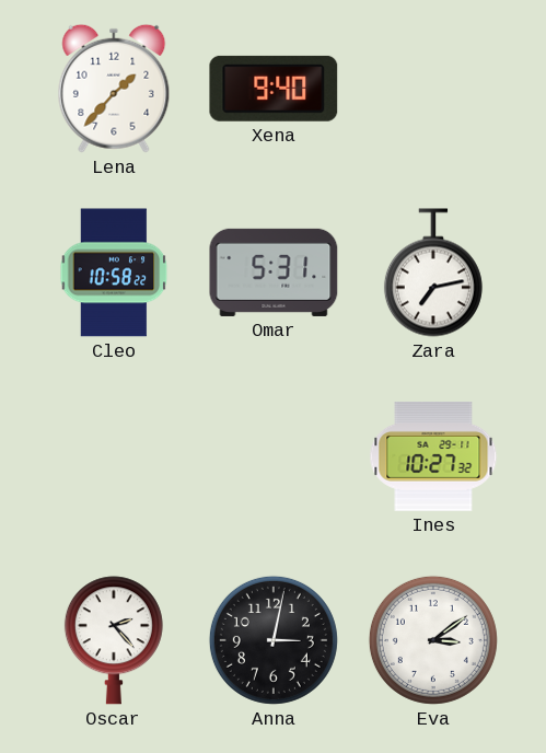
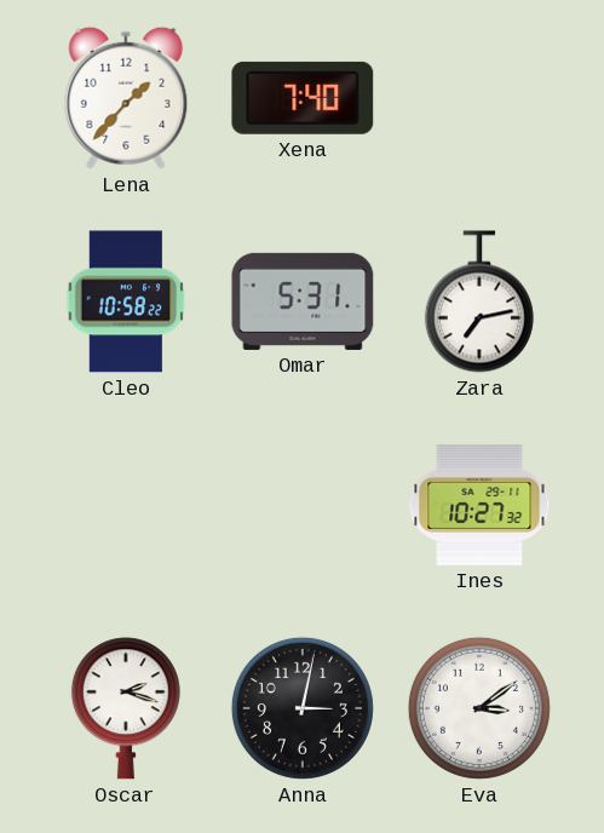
Xena: 9:40 -> 7:40 (303, 98)
Oscar: 2:23 -> 2:18 (126, 708)
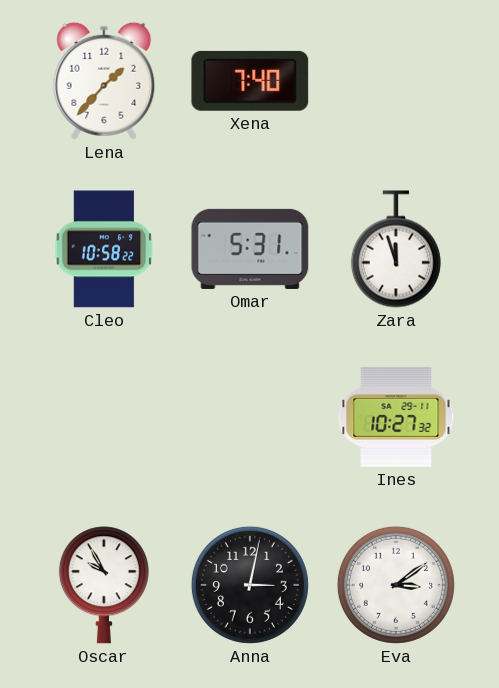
Zara: 7:13 -> 11:57 (396, 249)
Oscar: 2:18 -> 9:55 (104, 585)
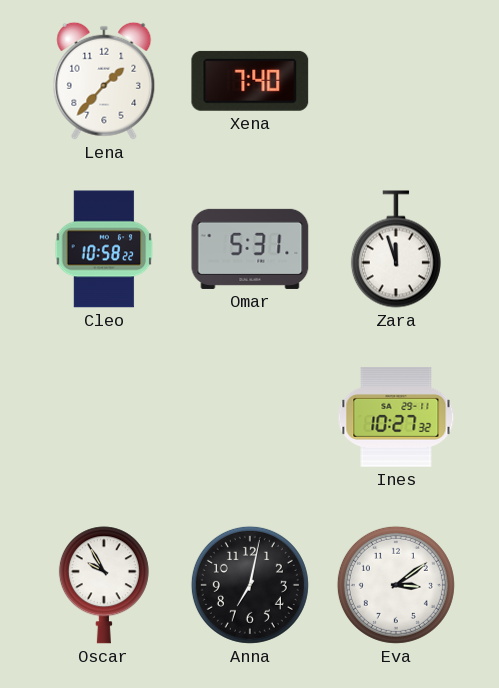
Anna: 3:02 -> 7:02 (250, 585)
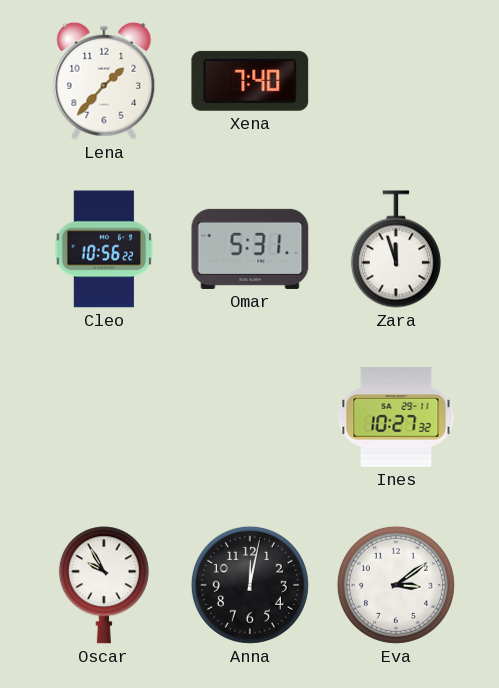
Cleo: 10:58 -> 10:56 (104, 249)
Anna: 7:02 -> 12:02 (250, 585)
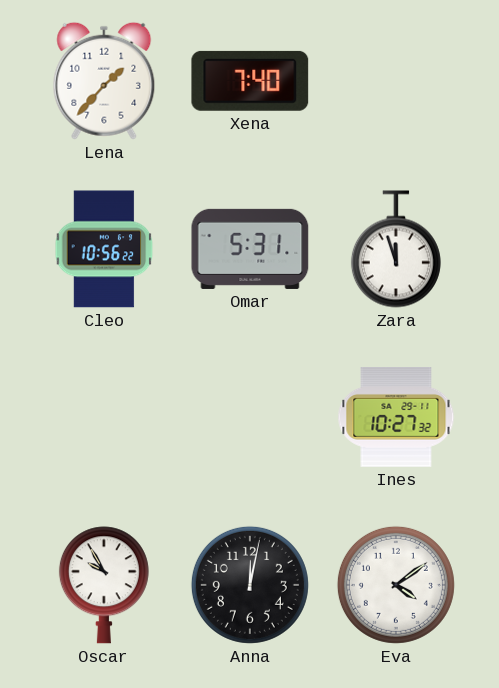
Eva: 3:09 -> 4:09 (396, 585)
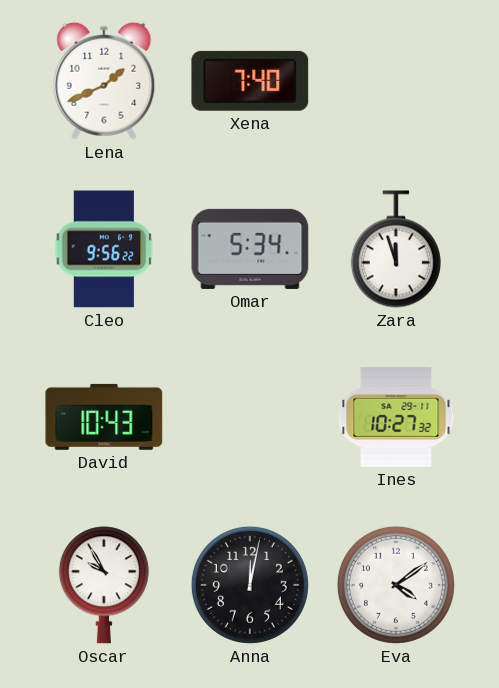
Lena: 1:37 -> 1:41 (104, 81)
Cleo: 10:56 -> 9:56 (104, 249)
Omar: 5:31 -> 5:34 (250, 249)
David: none -> 10:43 (104, 417)
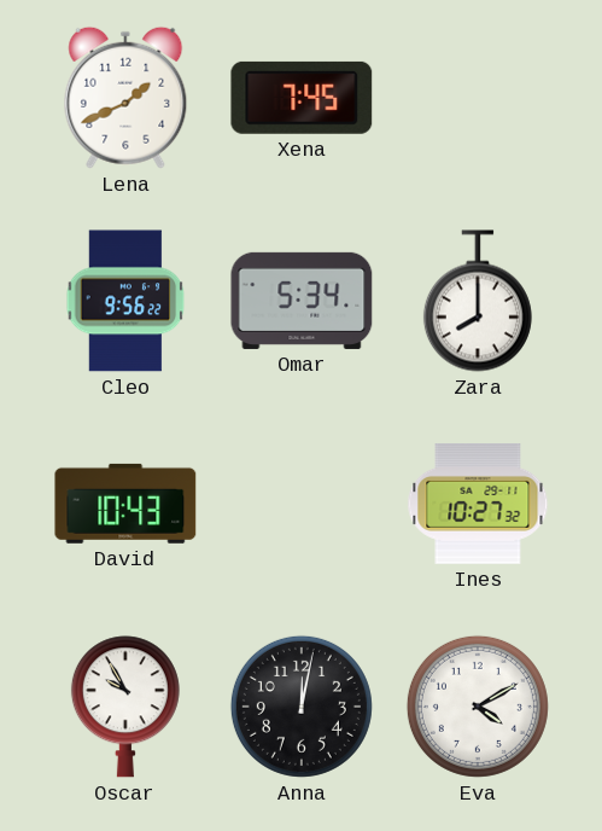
Xena: 7:40 -> 7:45 (302, 98)
Zara: 11:57 -> 8:00 (478, 301)
Eva: 4:09 -> 4:10 (478, 707)
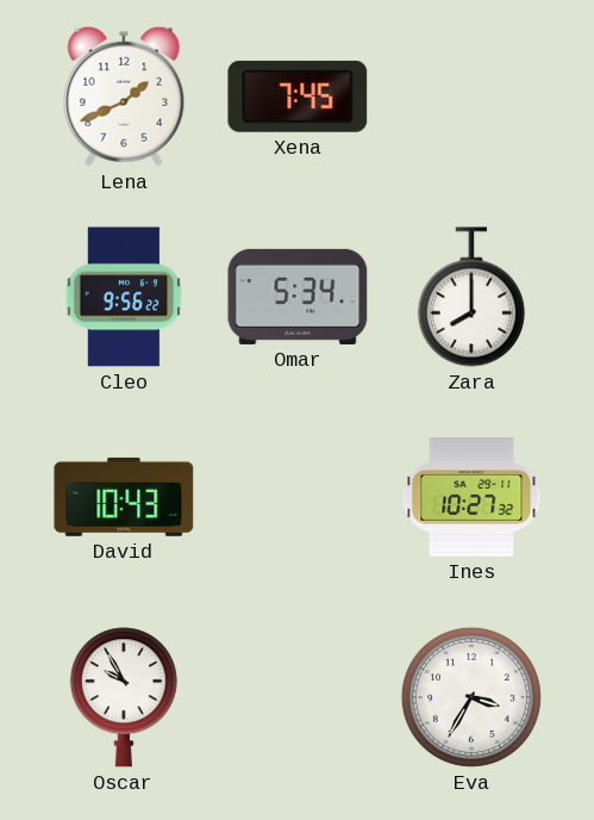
Anna: 12:02 -> none (302, 707)
Eva: 4:10 -> 3:35 (471, 697)
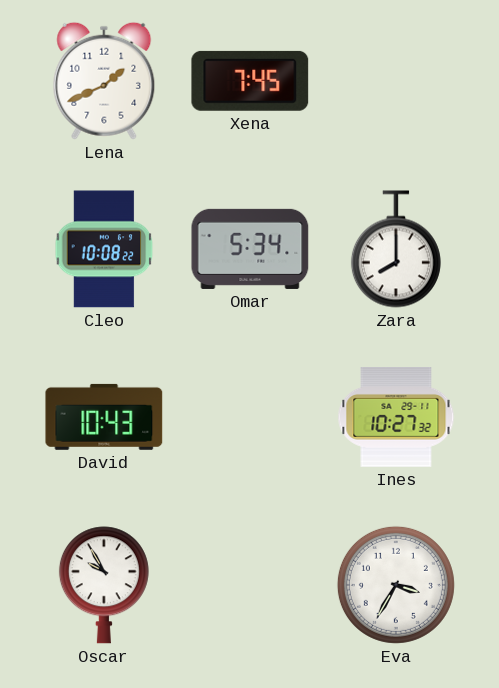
Cleo: 9:56 -> 10:08 (104, 249)
